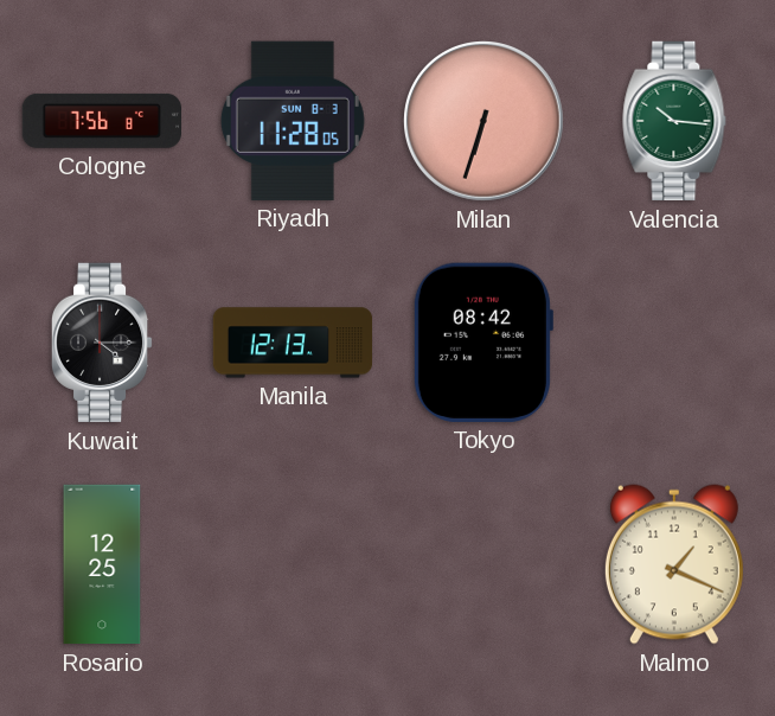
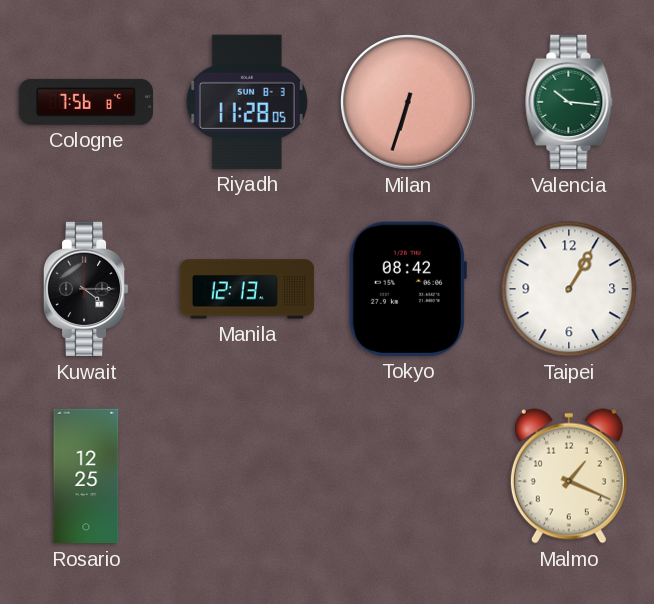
Taipei: none -> 1:05 (569, 289)
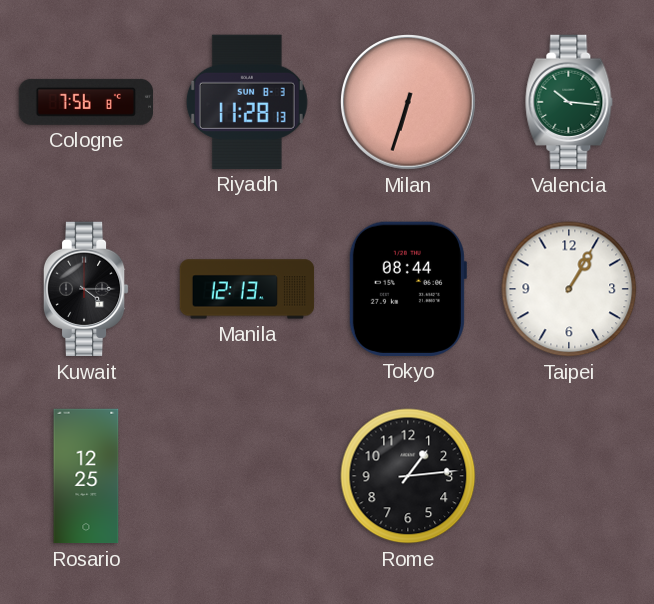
Riyadh: 11:28:05 -> 11:28:13 (247, 102)
Tokyo: 08:42 -> 08:44 (407, 289)
Rome: none -> 1:14 (408, 476)
Malmo: 1:19 -> none (569, 476)
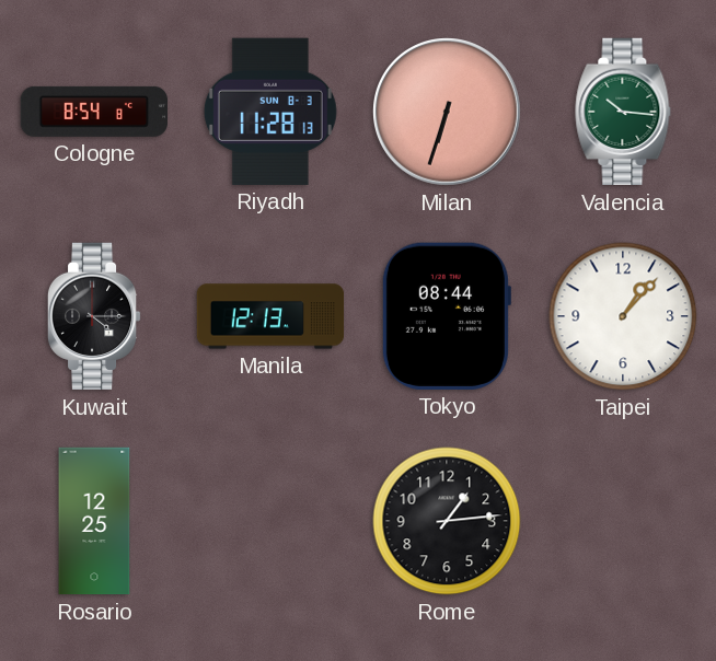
Cologne: 7:56 -> 8:54 (93, 112)
Taipei: 1:05 -> 1:07 (623, 316)
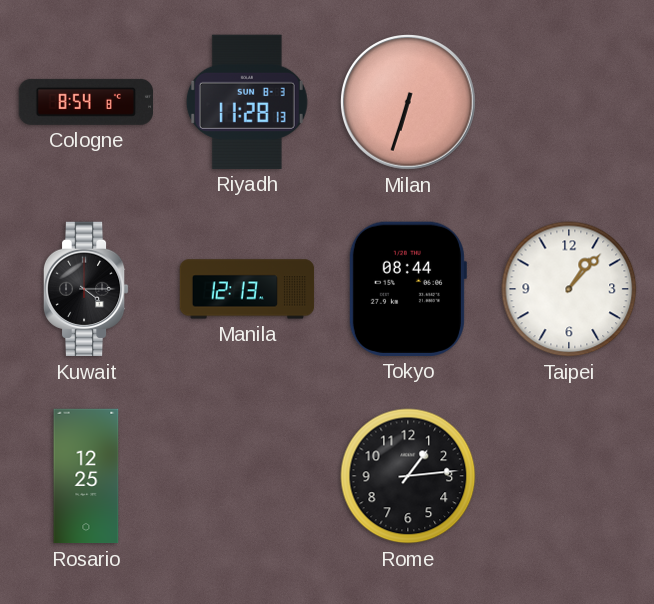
Valencia: 10:16 -> none (623, 112)
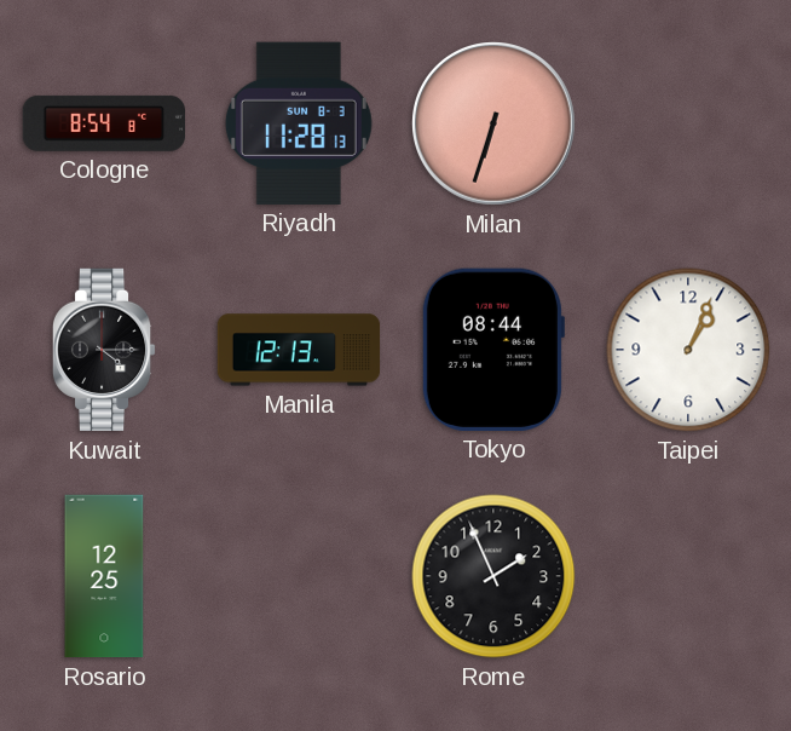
Taipei: 1:07 -> 1:04 (688, 350)
Rome: 1:14 -> 1:56 (493, 576)
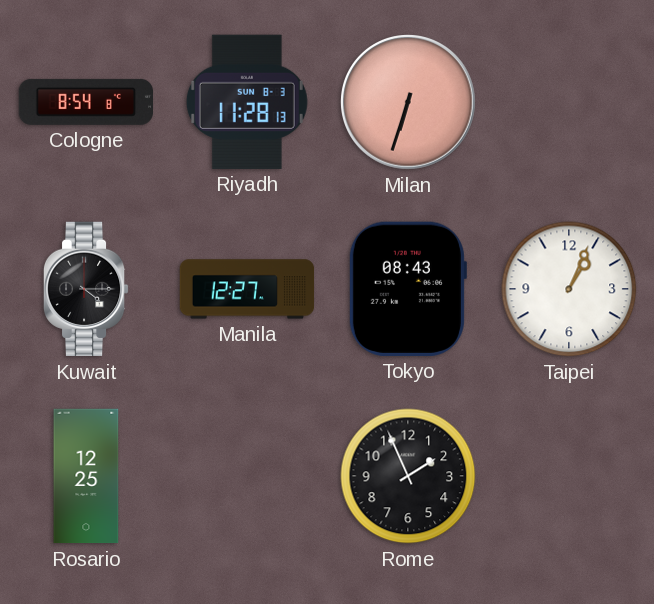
Manila: 12:13 -> 12:27 (247, 289)
Tokyo: 08:44 -> 08:43 (407, 289)
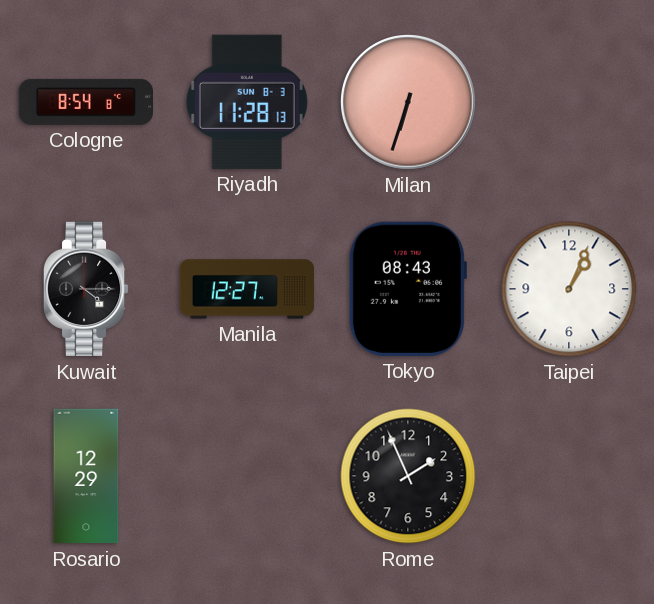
Rosario: 12:25 -> 12:29 (86, 476)
